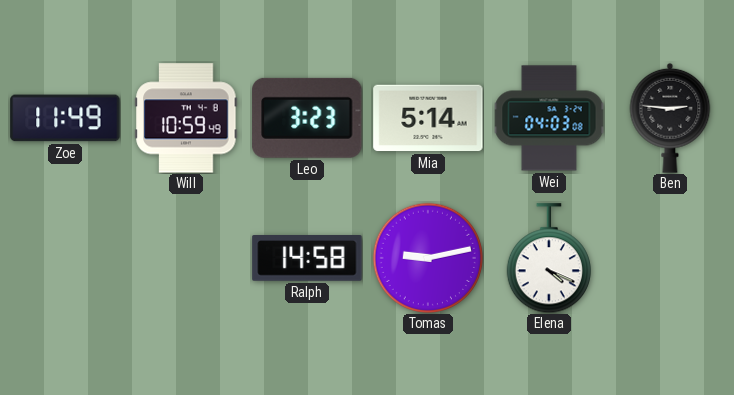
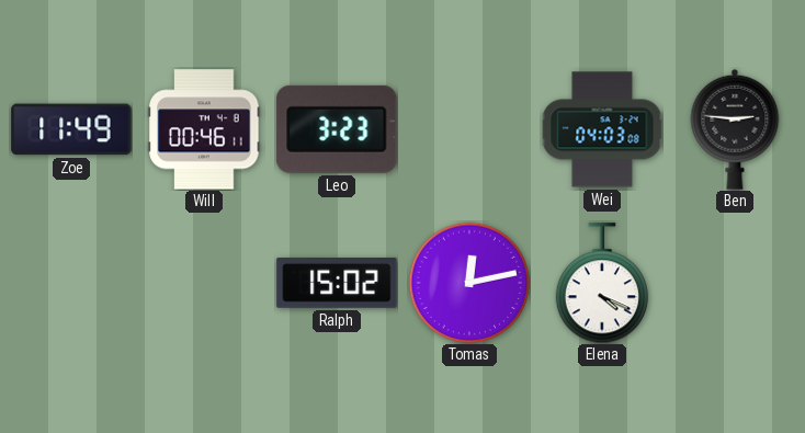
Will: 10:59 -> 00:46 (204, 129)
Mia: 5:14 -> none (428, 118)
Ralph: 14:58 -> 15:02 (337, 284)
Tomas: 9:13 -> 12:13 (468, 282)
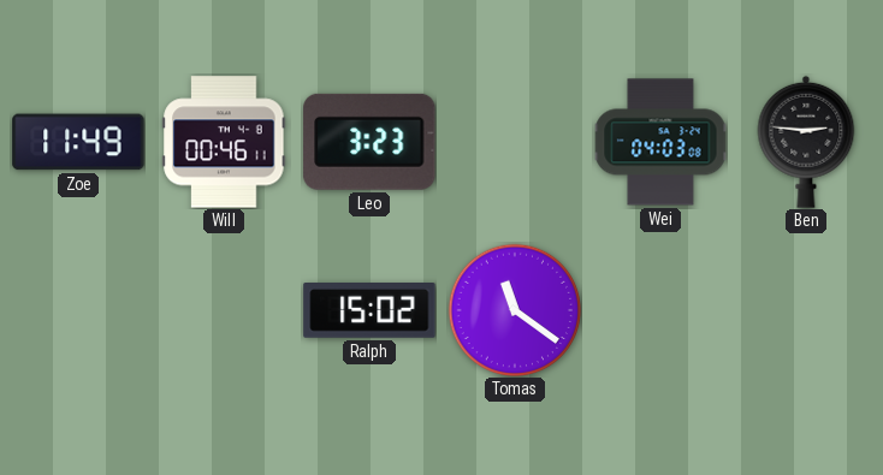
Tomas: 12:13 -> 11:21 (514, 309)
Elena: 4:19 -> none (602, 283)
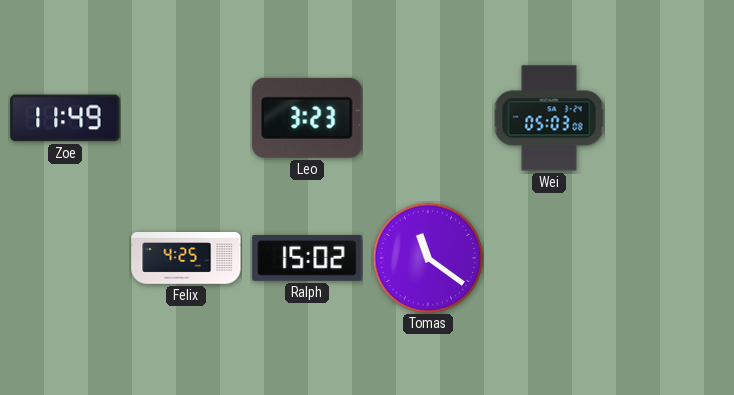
Will: 00:46 -> none (224, 142)
Wei: 04:03 -> 05:03 (549, 118)
Ben: 2:46 -> none (806, 142)
Felix: none -> 4:25 (186, 259)
